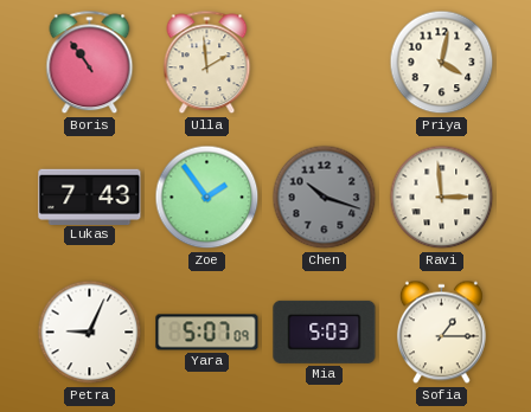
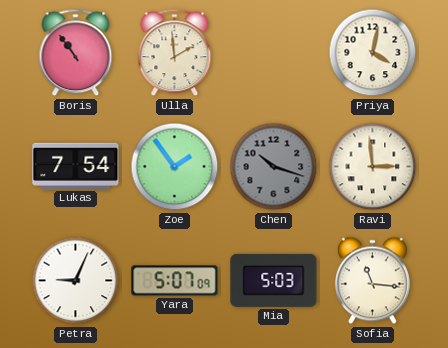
Lukas: 7:43 -> 7:54 (76, 166)
Sofia: 1:15 -> 11:16 (372, 281)
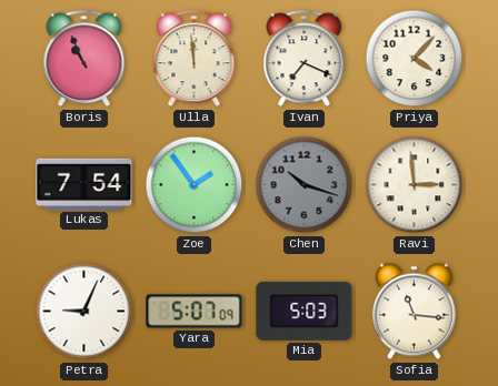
Boris: 10:54 -> 10:56 (84, 59)
Ulla: 1:59 -> 11:59 (195, 59)
Ivan: none -> 7:19 (305, 59)
Priya: 4:02 -> 4:07 (415, 59)
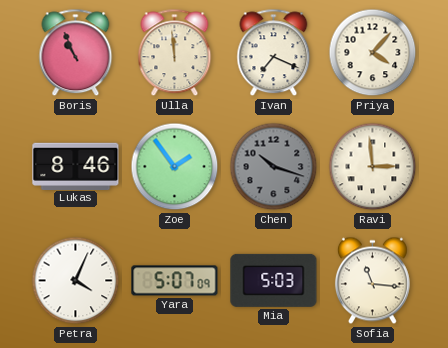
Lukas: 7:54 -> 8:46 (76, 166)
Petra: 9:04 -> 4:04 (76, 281)
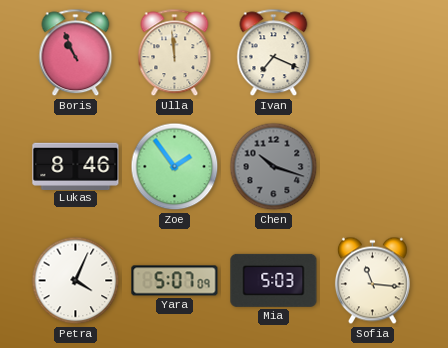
Priya: 4:07 -> none (373, 53)
Ravi: 2:59 -> none (373, 167)
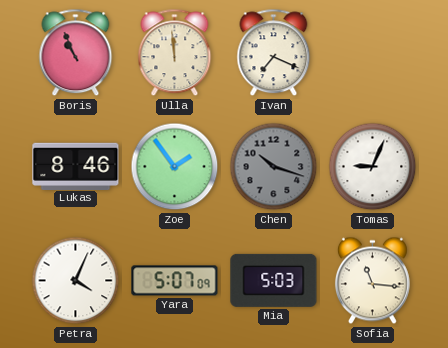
Tomas: none -> 9:04 (373, 167)
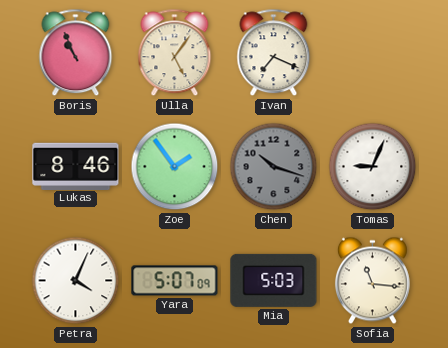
Ulla: 11:59 -> 5:06 (175, 53)
